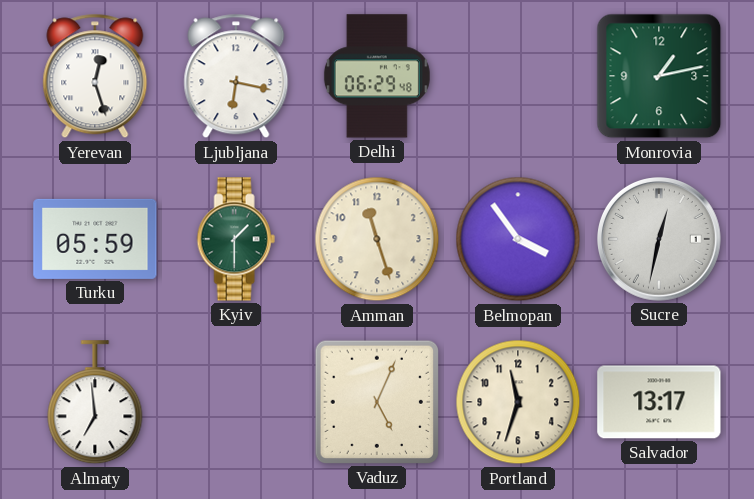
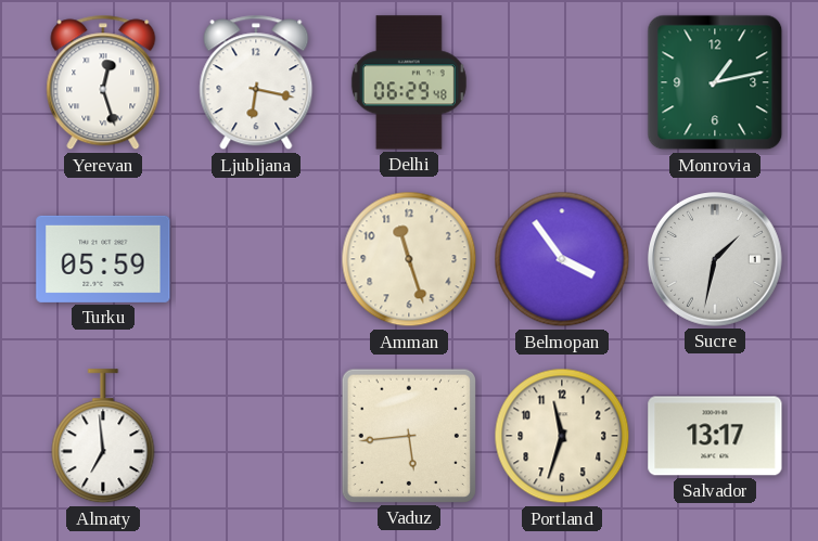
Kyiv: 1:30 -> none (236, 239)
Sucre: 12:32 -> 1:32 (716, 260)
Vaduz: 5:04 -> 5:44 (409, 436)
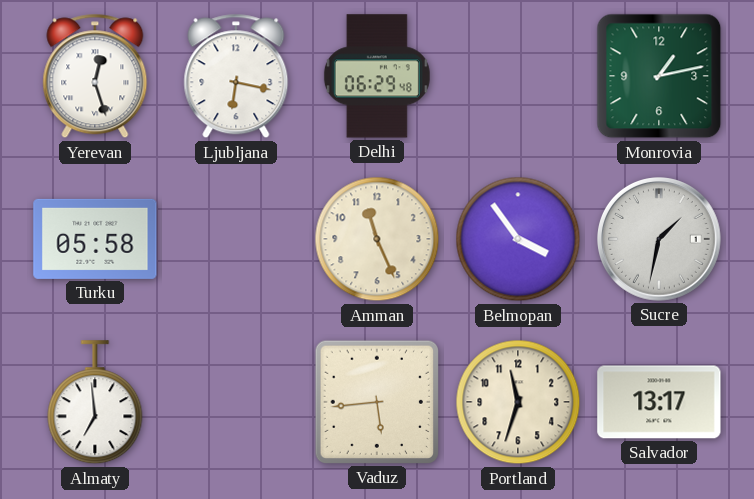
Turku: 05:59 -> 05:58 (95, 239)
Amman: 11:27 -> 11:26 (377, 239)
